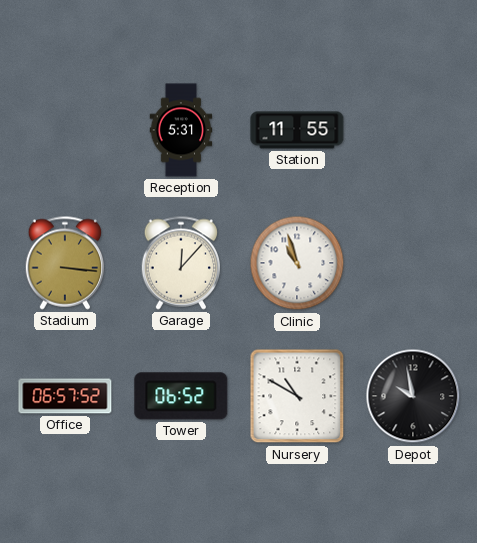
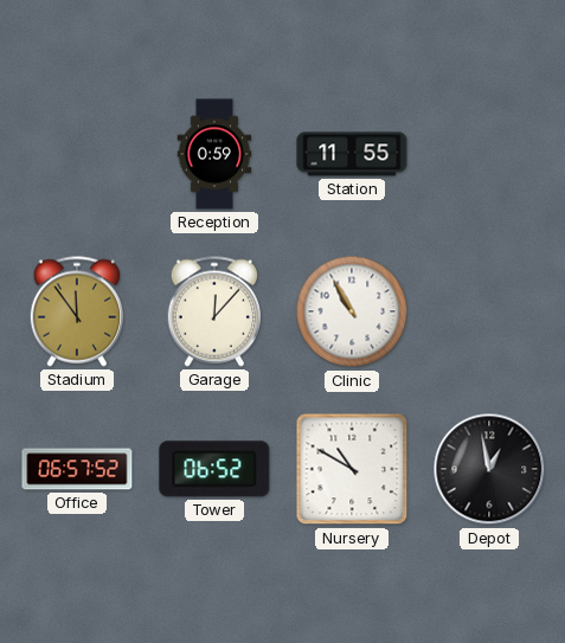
Reception: 5:31 -> 0:59 (214, 154)
Stadium: 3:16 -> 11:54 (76, 311)
Clinic: 10:57 -> 10:55 (352, 311)
Depot: 9:58 -> 12:58 (489, 469)
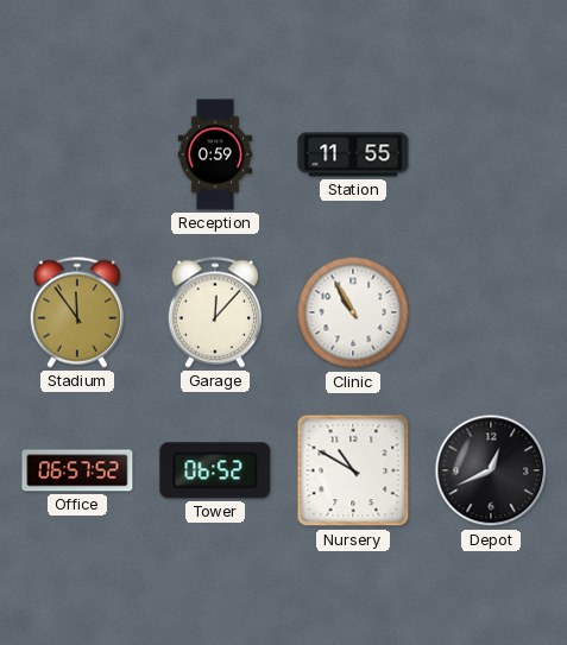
Depot: 12:58 -> 12:41 (491, 470)
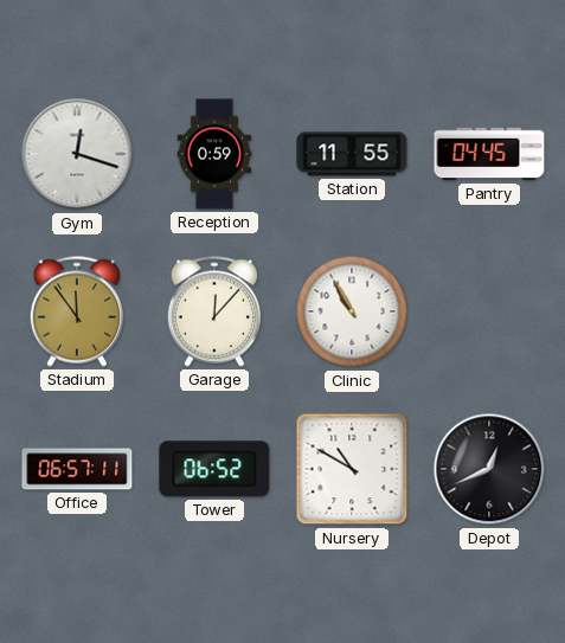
Gym: none -> 12:18 (77, 154)
Pantry: none -> 04:45 (489, 154)
Office: 06:57:52 -> 06:57:11 (77, 469)
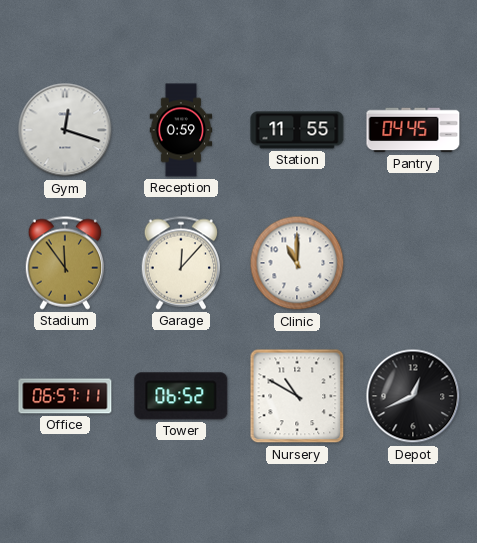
Clinic: 10:55 -> 11:00 (297, 263)
